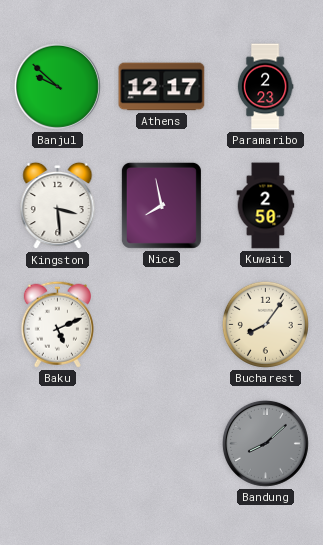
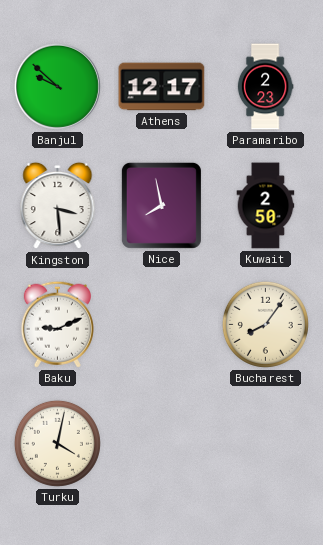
Baku: 5:11 -> 9:11 (57, 324)
Turku: none -> 4:02 (57, 443)
Bandung: 8:08 -> none (265, 443)
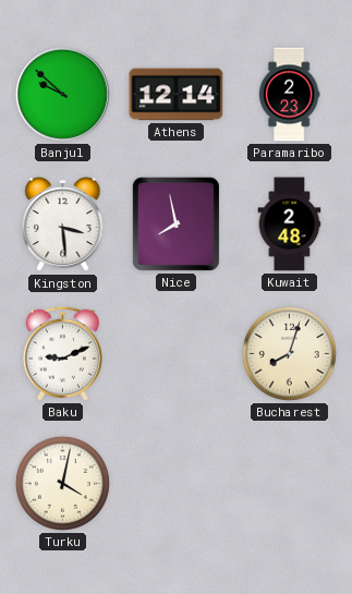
Athens: 12:17 -> 12:14 (177, 95)
Kuwait: 2:50 -> 2:48 (290, 225)
Bucharest: 8:06 -> 8:03 (289, 353)
